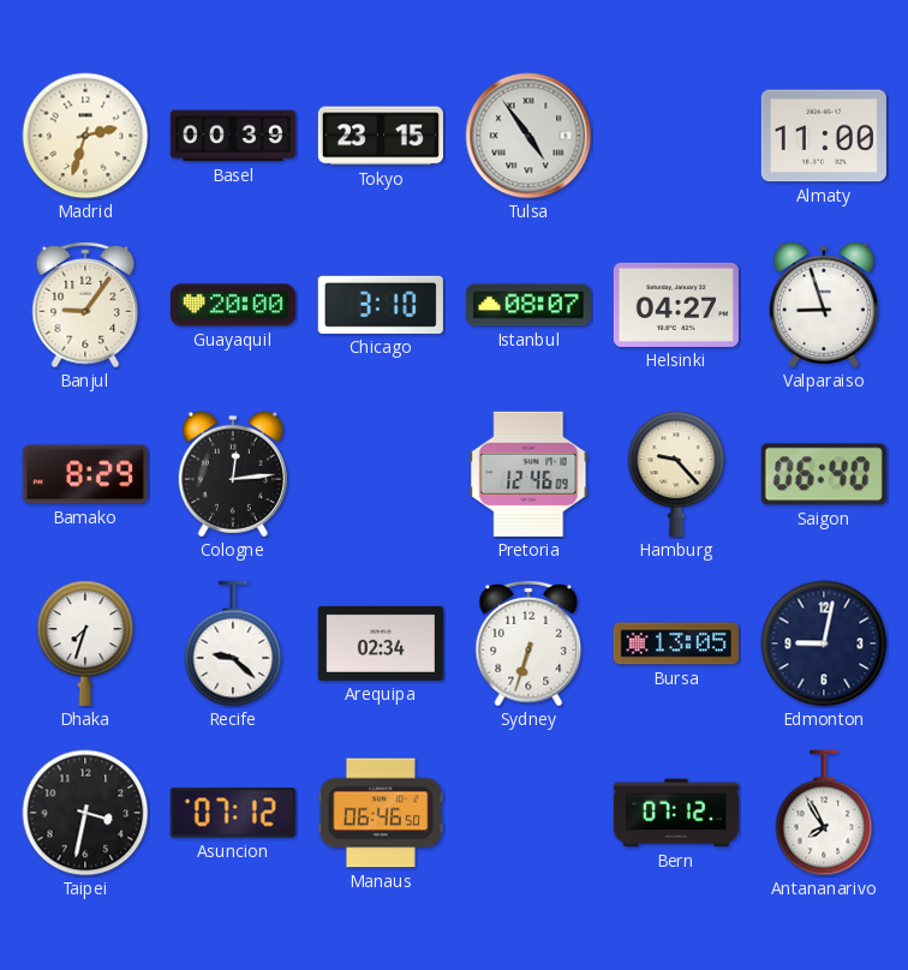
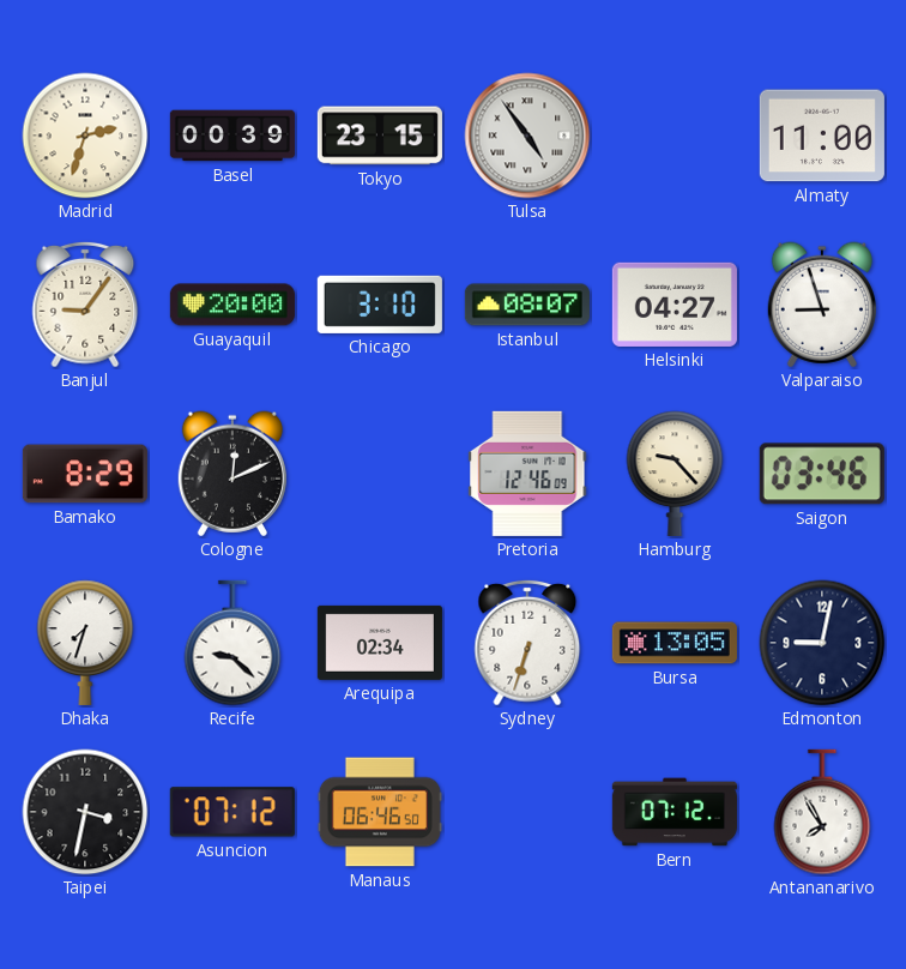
Cologne: 12:14 -> 12:11 (232, 474)
Saigon: 06:40 -> 03:46 (822, 474)
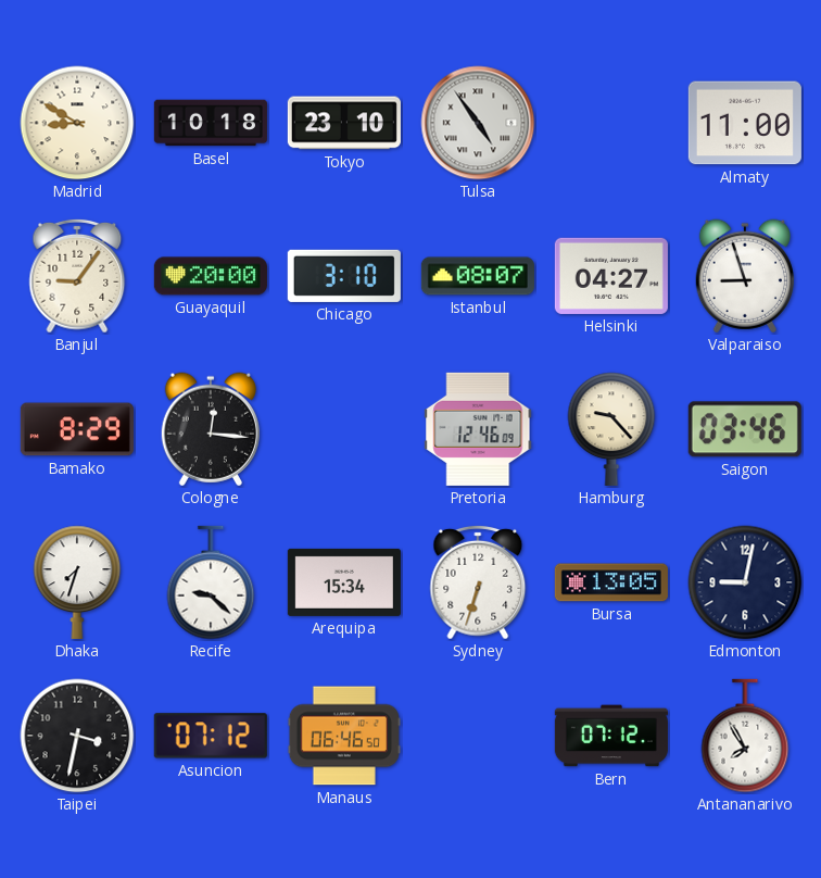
Madrid: 2:33 -> 8:50 (77, 123)
Basel: 00:39 -> 10:18 (211, 123)
Tokyo: 23:15 -> 23:10 (344, 123)
Cologne: 12:11 -> 12:16 (211, 429)
Arequipa: 02:34 -> 15:34 (344, 582)
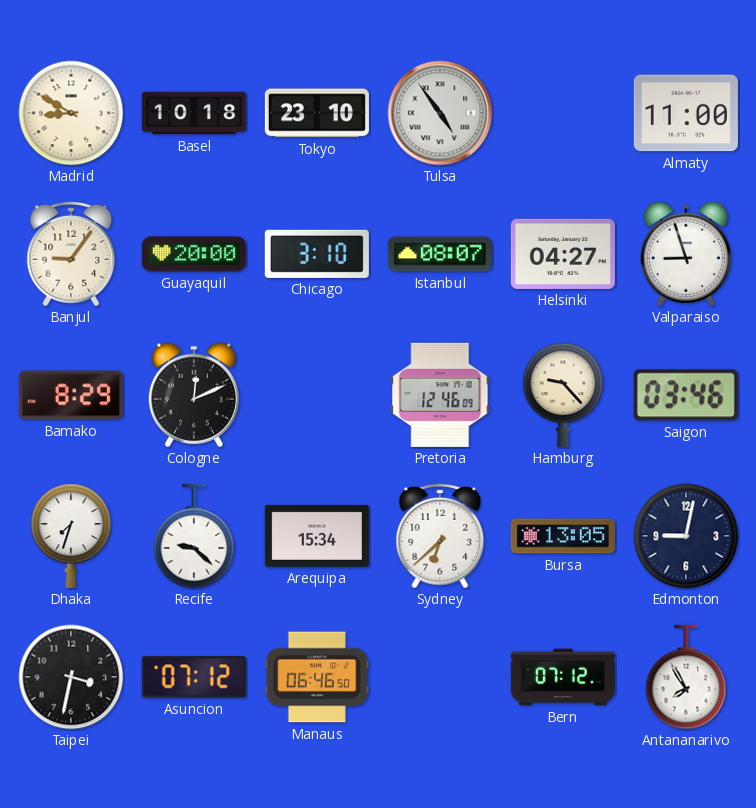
Cologne: 12:16 -> 12:11 (194, 395)
Sydney: 6:33 -> 6:38 (440, 536)
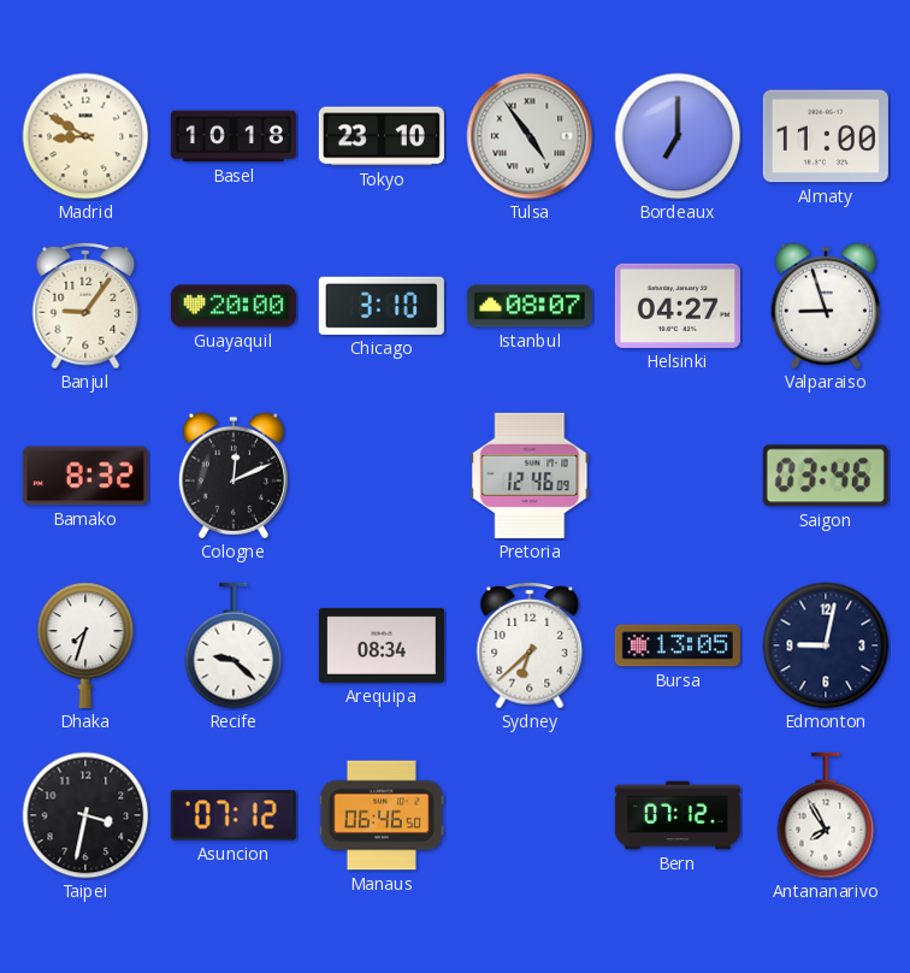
Bordeaux: none -> 7:00 (678, 136)
Bamako: 8:29 -> 8:32 (85, 476)
Hamburg: 9:23 -> none (563, 395)
Arequipa: 15:34 -> 08:34 (382, 645)
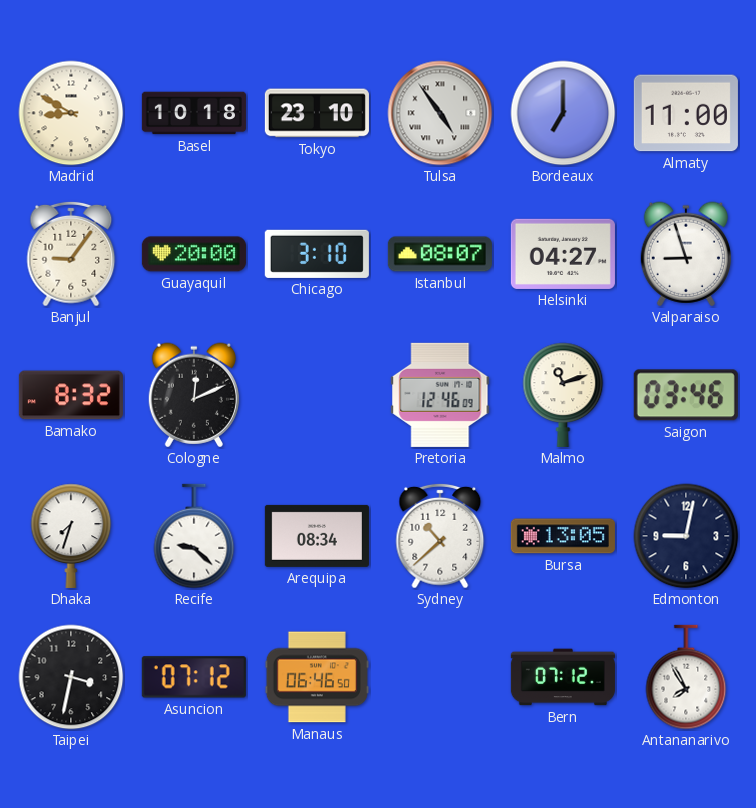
Malmo: none -> 11:12 (563, 395)
Sydney: 6:38 -> 10:38 (440, 536)
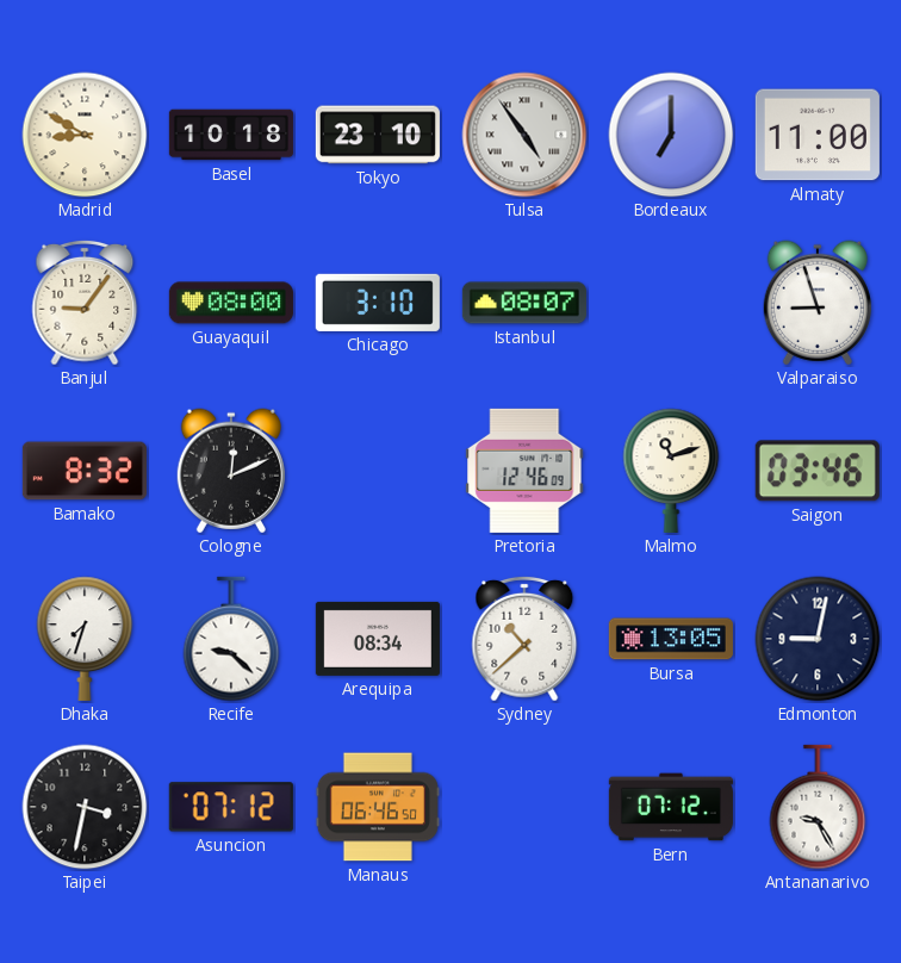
Guayaquil: 20:00 -> 08:00 (231, 303)
Helsinki: 04:27 -> none (563, 254)
Antananarivo: 7:55 -> 9:25 (818, 807)
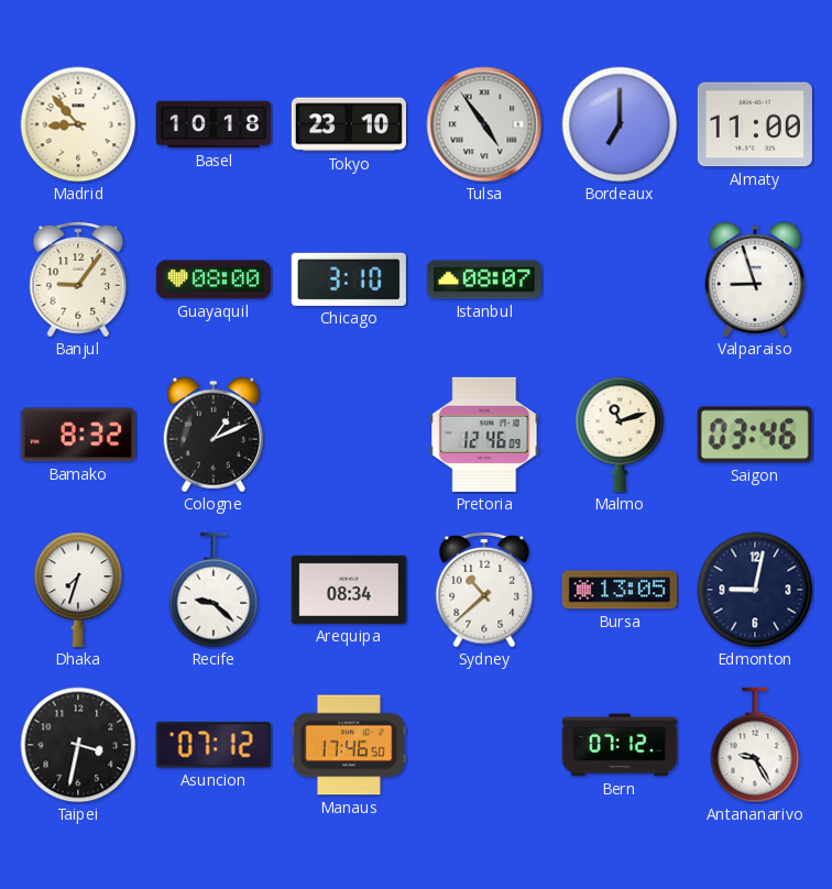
Madrid: 8:50 -> 8:53 (78, 124)
Cologne: 12:11 -> 1:11 (214, 435)
Manaus: 06:46 -> 17:46 (349, 745)
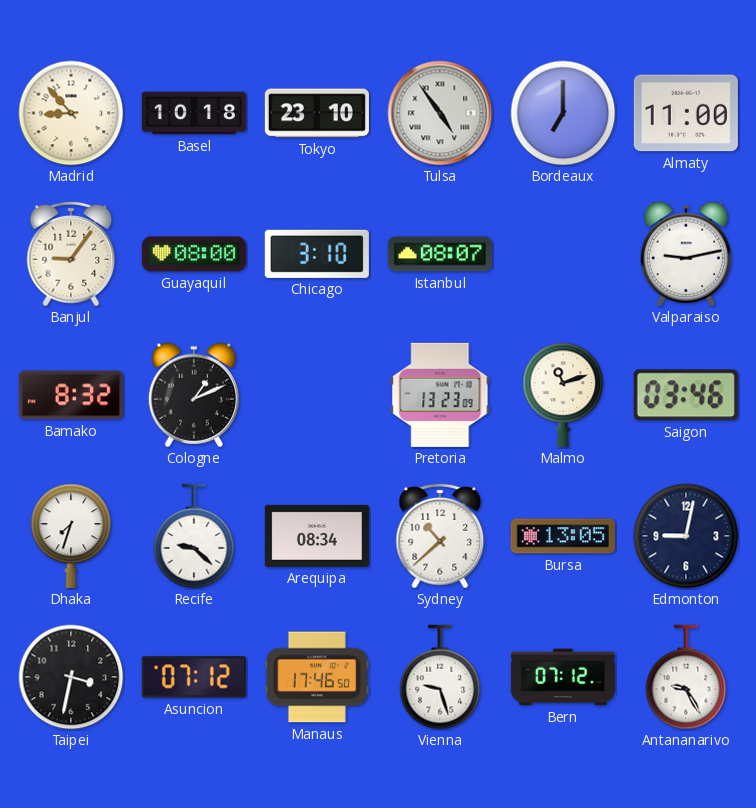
Valparaiso: 8:57 -> 9:13 (686, 254)
Pretoria: 12:46 -> 13:23 (440, 395)
Vienna: none -> 9:27 (440, 677)
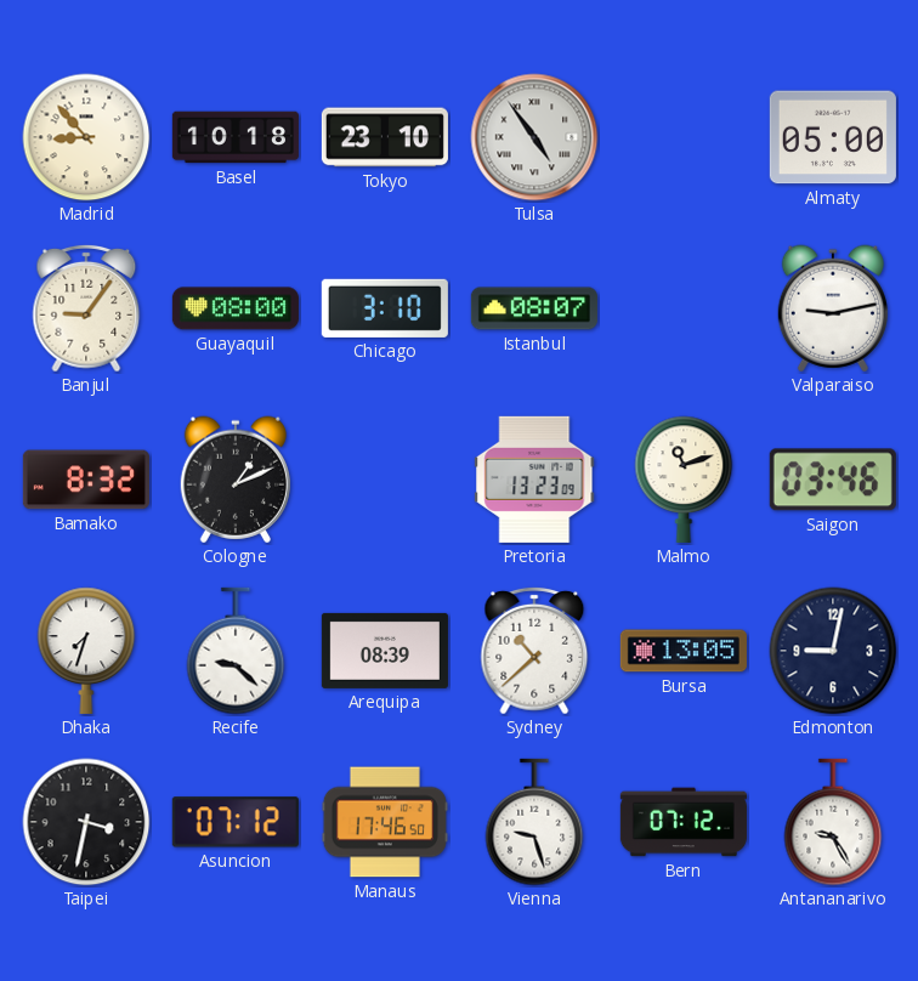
Bordeaux: 7:00 -> none (563, 113)
Almaty: 11:00 -> 05:00 (833, 137)
Arequipa: 08:34 -> 08:39 (385, 651)
